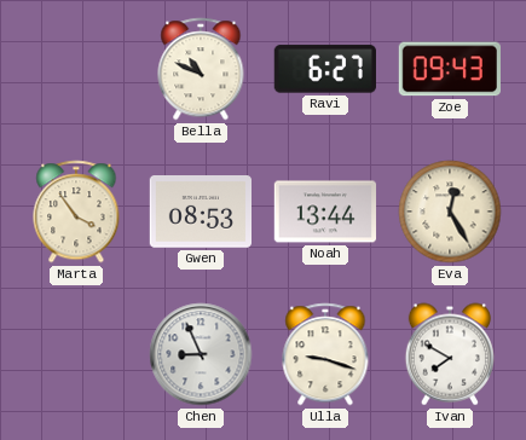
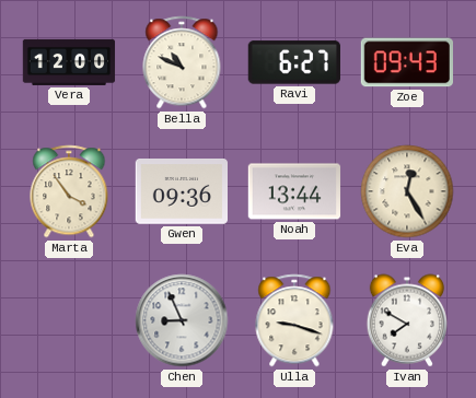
Vera: none -> 12:00 (69, 62)
Gwen: 08:53 -> 09:36 (181, 192)
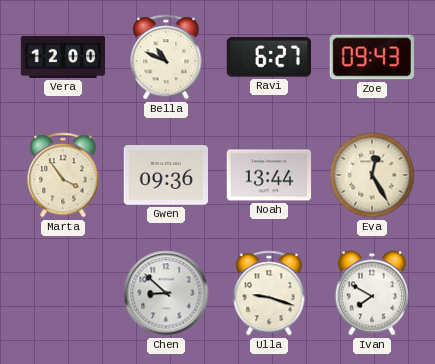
Chen: 8:56 -> 8:52 (166, 293)
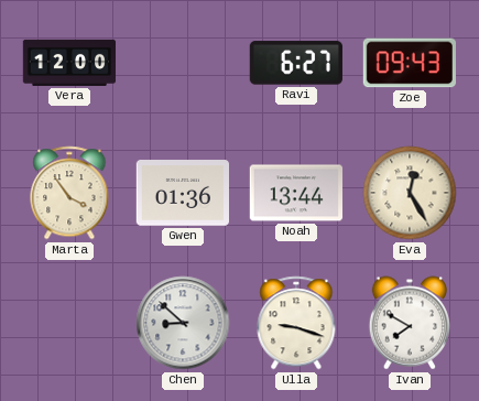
Bella: 10:49 -> none (166, 57)
Gwen: 09:36 -> 01:36 (182, 194)
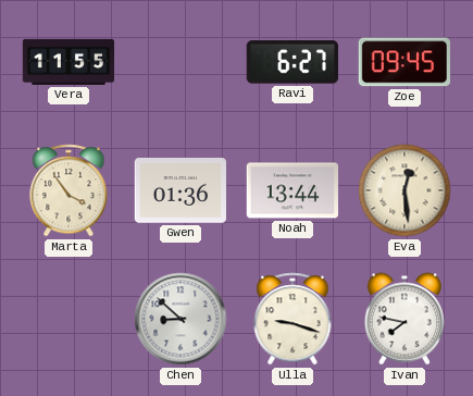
Vera: 12:00 -> 11:55 (69, 62)
Zoe: 09:43 -> 09:45 (403, 62)
Eva: 12:25 -> 12:29 (404, 190)
Ivan: 7:50 -> 7:47 (403, 319)
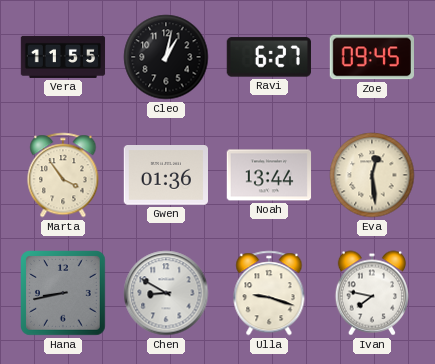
Cleo: none -> 1:02 (166, 57)
Hana: none -> 8:43 (64, 294)
Chen: 8:52 -> 8:50 (166, 293)
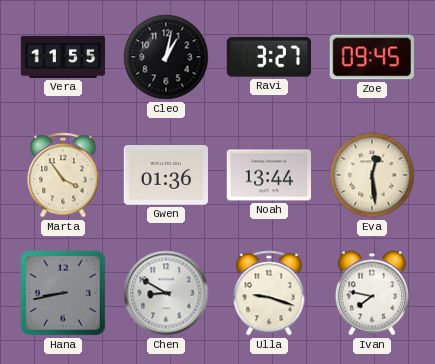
Ravi: 6:27 -> 3:27 (269, 57)
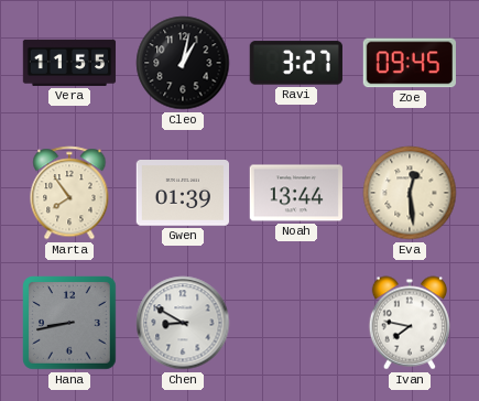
Marta: 3:54 -> 7:54 (69, 193)
Gwen: 01:36 -> 01:39 (182, 194)
Ulla: 9:18 -> none (269, 293)
